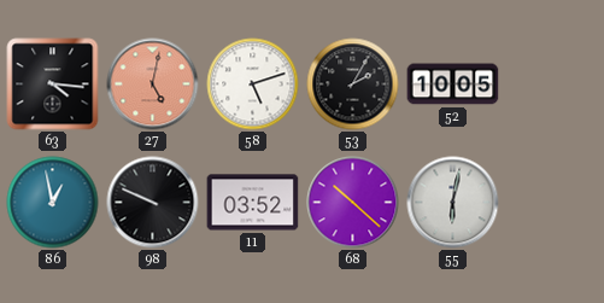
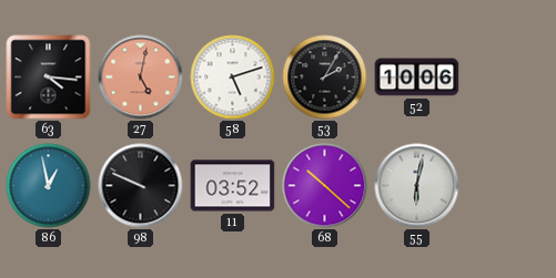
52: 10:05 -> 10:06 (417, 78)
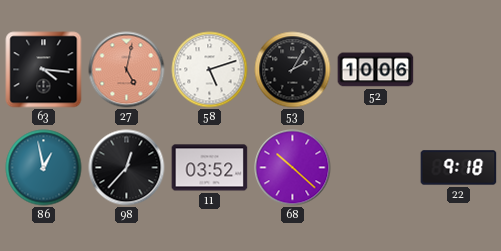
98: 9:49 -> 12:37 (127, 168)
55: 6:02 -> none (417, 186)
22: none -> 9:18 (459, 168)
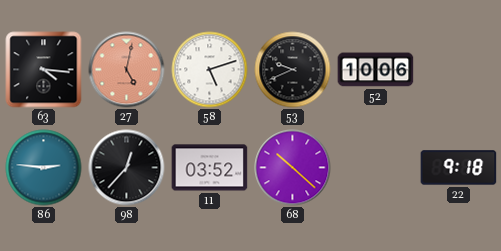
53: 2:05 -> 9:41 (293, 70)
86: 12:58 -> 2:46 (44, 168)
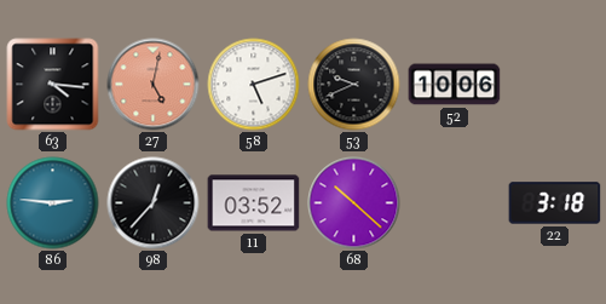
22: 9:18 -> 3:18 (555, 203)
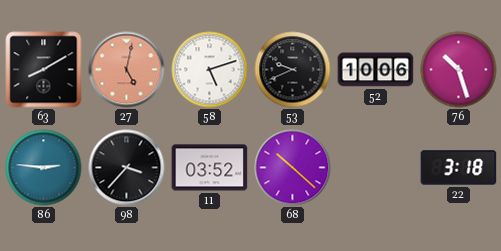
63: 4:16 -> 8:10 (44, 70)
76: none -> 10:27 (459, 70)
98: 12:37 -> 3:37 (127, 168)
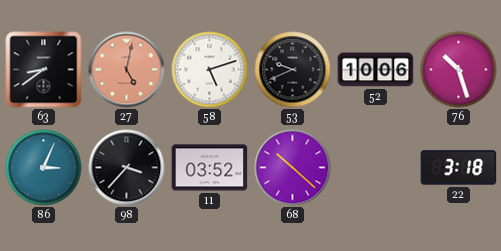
63: 8:10 -> 8:39 (44, 70)
86: 2:46 -> 3:04 (44, 168)
